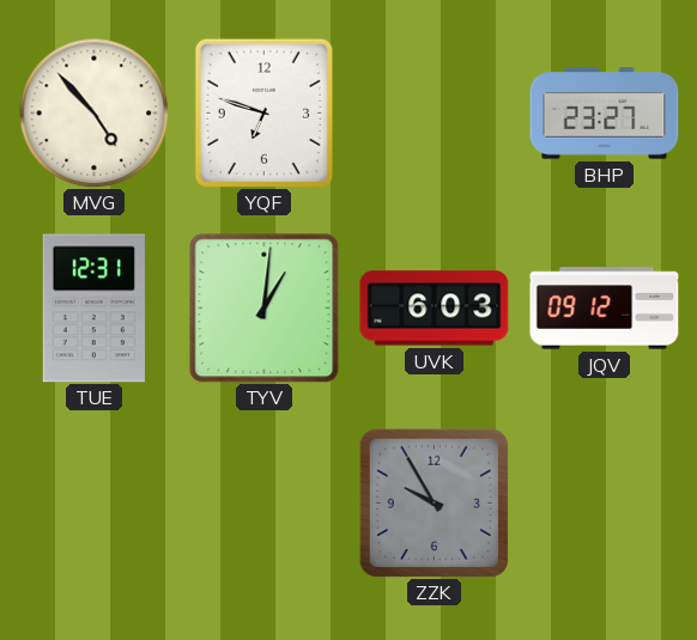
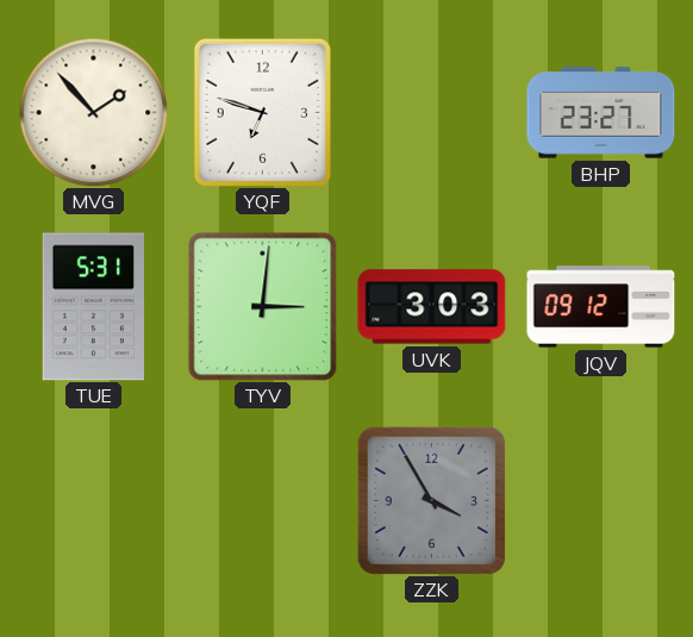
MVG: 4:53 -> 1:53 (93, 112)
TUE: 12:31 -> 5:31 (93, 307)
TYV: 1:01 -> 3:01 (263, 307)
UVK: 6:03 -> 3:03 (432, 307)
ZZK: 9:55 -> 3:55 (431, 500)
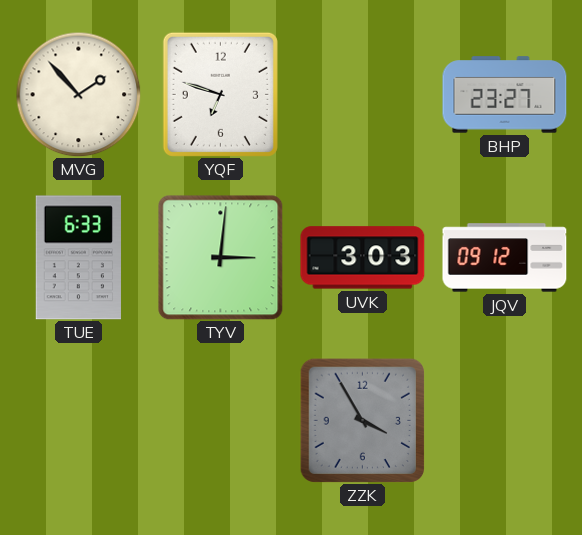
TUE: 5:31 -> 6:33 (78, 258)
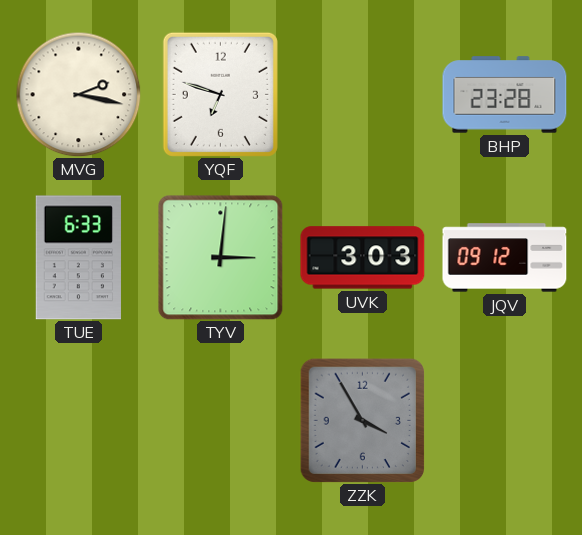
MVG: 1:53 -> 2:17 (78, 94)
BHP: 23:27 -> 23:28 (505, 95)
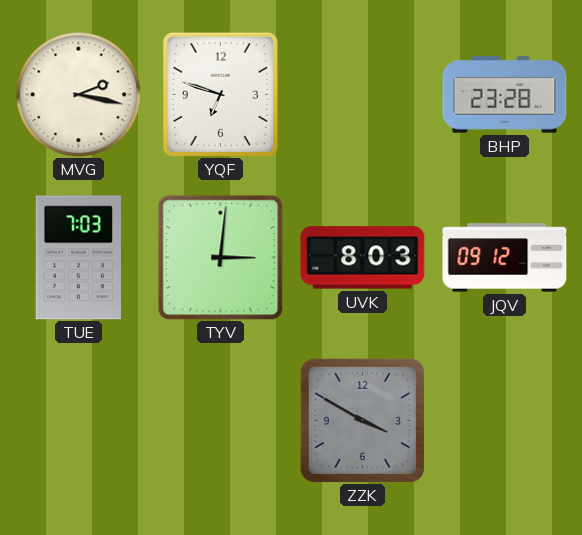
TUE: 6:33 -> 7:03 (78, 258)
UVK: 3:03 -> 8:03 (363, 258)
ZZK: 3:55 -> 3:50 (362, 420)
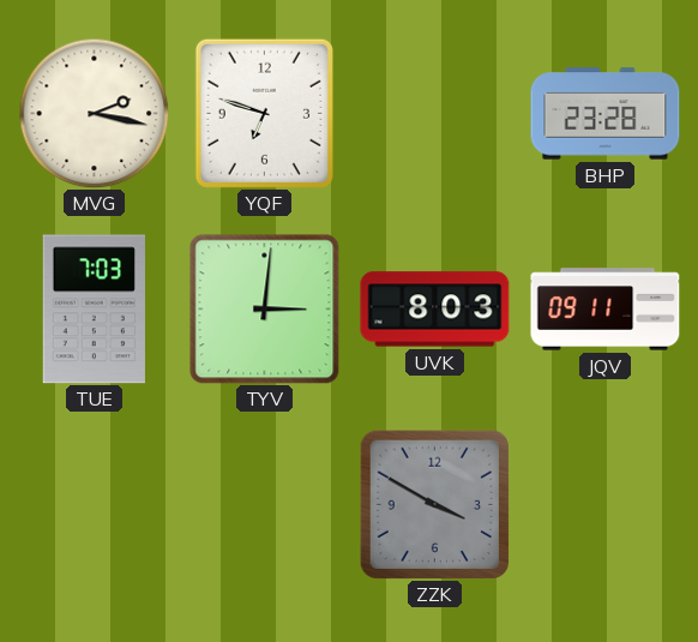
JQV: 09:12 -> 09:11 (606, 310)
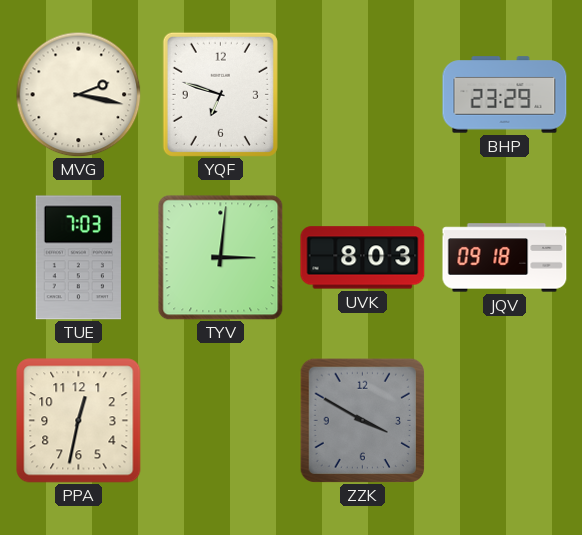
BHP: 23:28 -> 23:29 (505, 95)
JQV: 09:11 -> 09:18 (505, 258)
PPA: none -> 12:32 (79, 421)
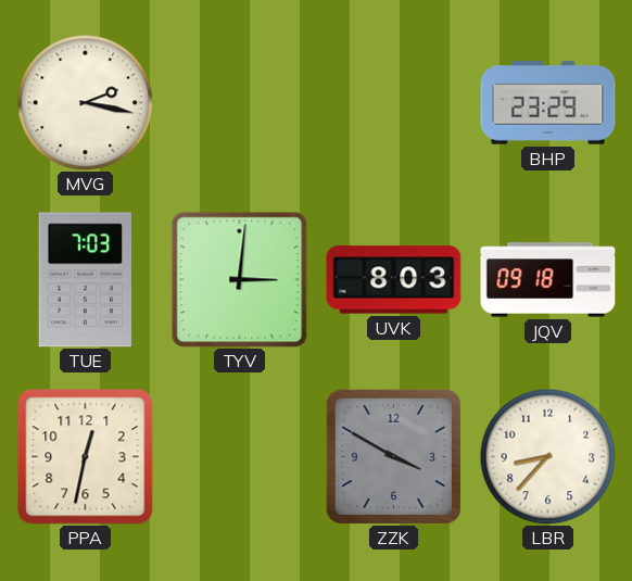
YQF: 6:48 -> none (220, 94)
LBR: none -> 8:37 (547, 456)
